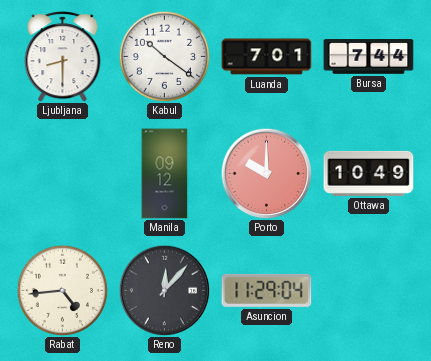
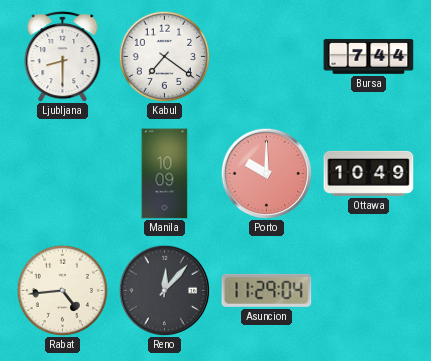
Kabul: 10:21 -> 7:21 (164, 56)
Luanda: 7:01 -> none (267, 57)
Manila: 09:12 -> 10:09 (165, 174)
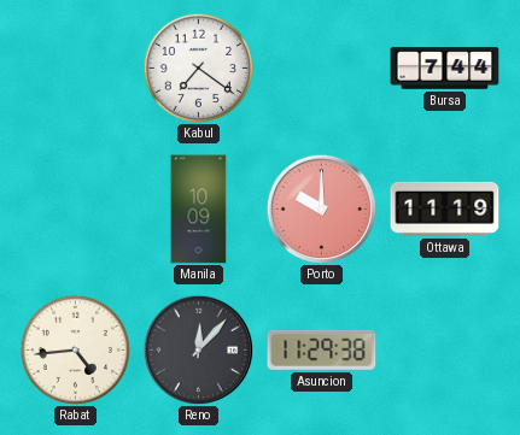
Ljubljana: 8:30 -> none (63, 57)
Ottawa: 10:49 -> 11:19 (445, 208)
Asuncion: 11:29:04 -> 11:29:38 (322, 349)
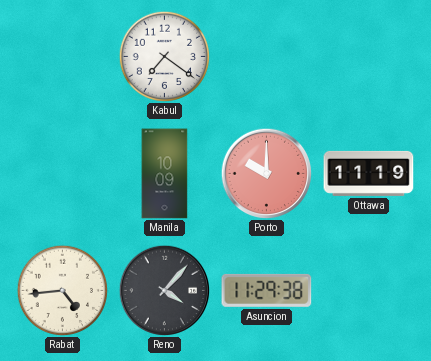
Bursa: 7:44 -> none (445, 69)
Reno: 12:07 -> 4:07 (164, 290)
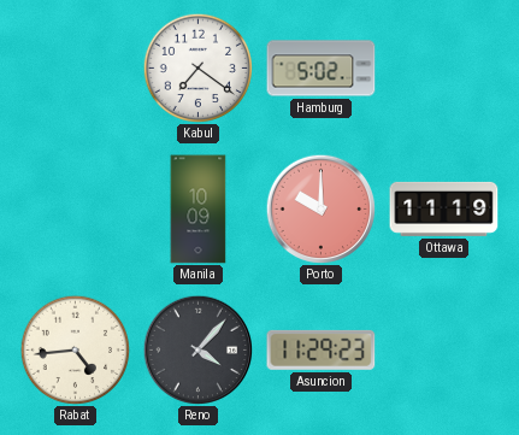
Hamburg: none -> 5:02 (322, 69)
Asuncion: 11:29:38 -> 11:29:23 (322, 349)
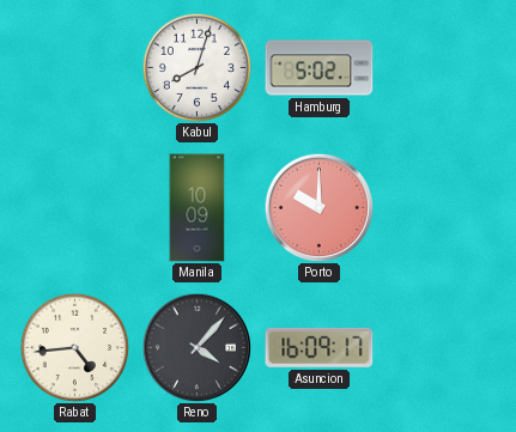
Kabul: 7:21 -> 8:03 (196, 67)
Ottawa: 11:19 -> none (444, 208)
Asuncion: 11:29 -> 16:09 (320, 347)
